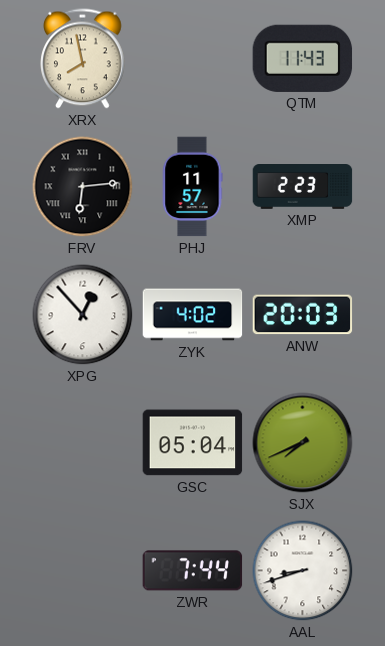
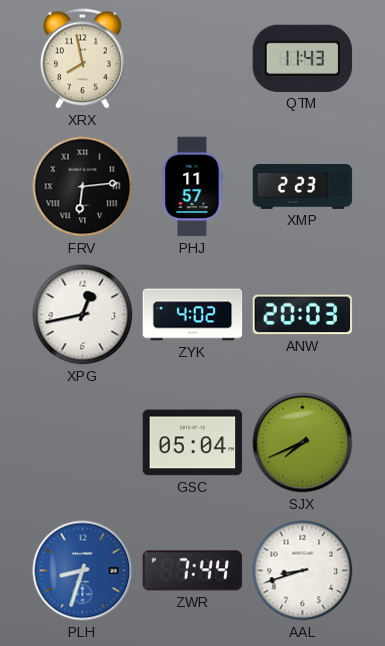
XPG: 12:53 -> 12:43 (83, 315)
PLH: none -> 8:33 (83, 571)
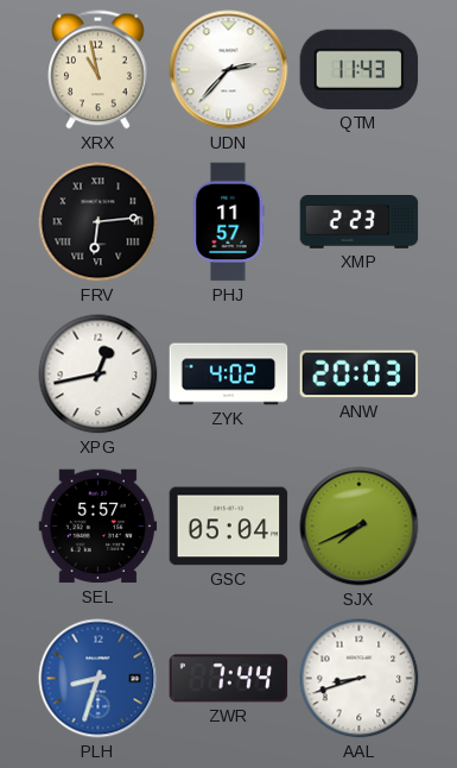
XRX: 7:58 -> 10:58 (99, 70)
UDN: none -> 2:37 (229, 70)
SEL: none -> 5:57 (99, 527)
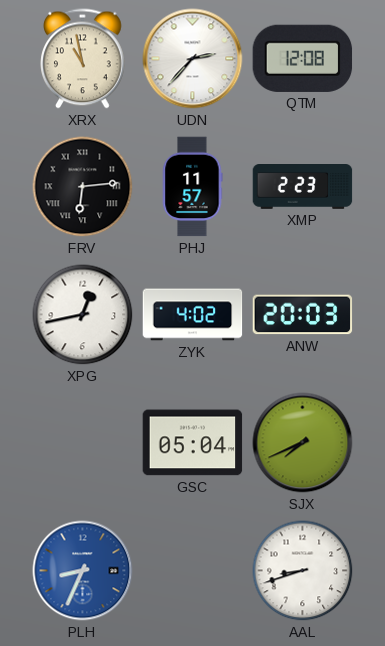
QTM: 11:43 -> 12:08 (303, 58)
SEL: 5:57 -> none (99, 527)
PLH: 8:33 -> 8:34 (83, 571)
ZWR: 7:44 -> none (229, 679)
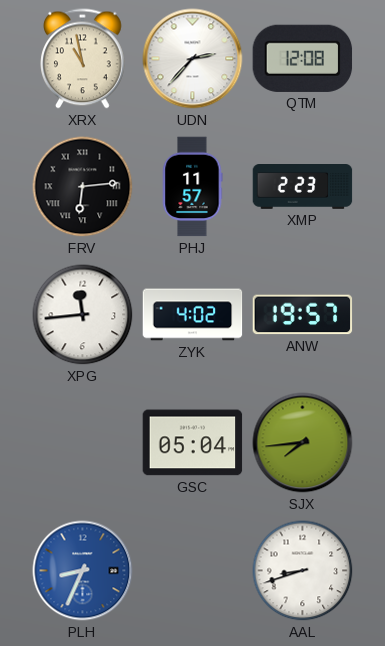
XPG: 12:43 -> 11:44 (83, 315)
ANW: 20:03 -> 19:57 (303, 315)
SJX: 7:41 -> 7:44 (303, 443)
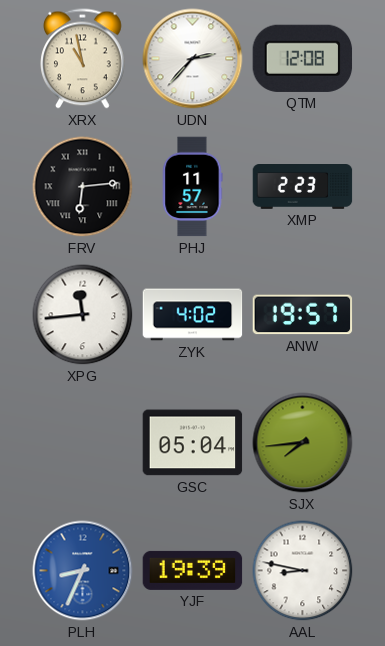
YJF: none -> 19:39 (193, 570)
AAL: 8:42 -> 8:47 (303, 571)
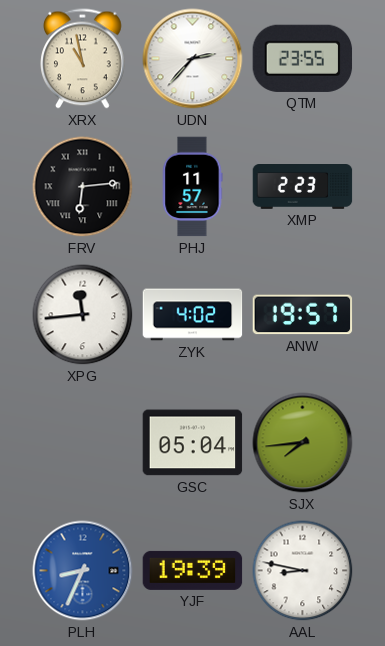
QTM: 12:08 -> 23:55 (303, 58)
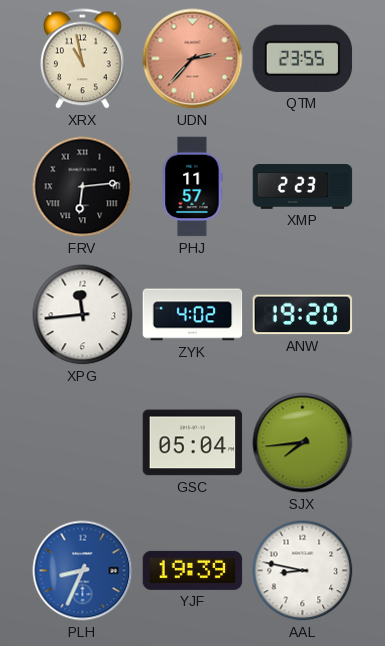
UDN dial: white -> salmon (193, 59)
ANW: 19:57 -> 19:20 (303, 315)
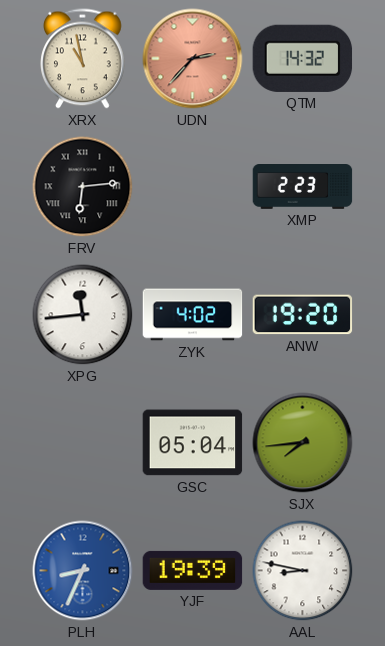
QTM: 23:55 -> 14:32 (303, 58)
PHJ: 11:57 -> none (193, 187)
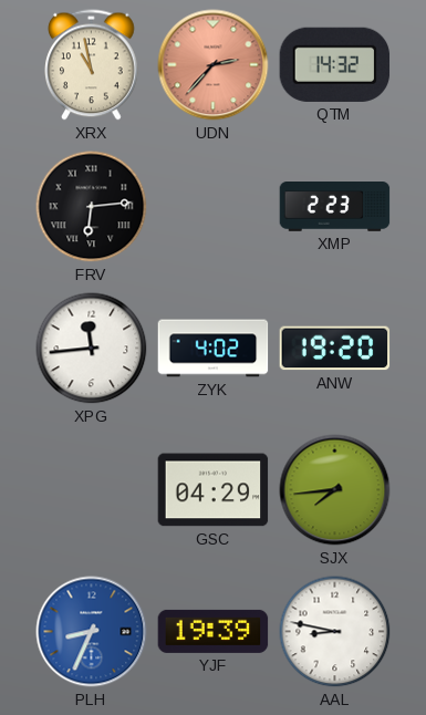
GSC: 05:04 -> 04:29 (214, 490)
